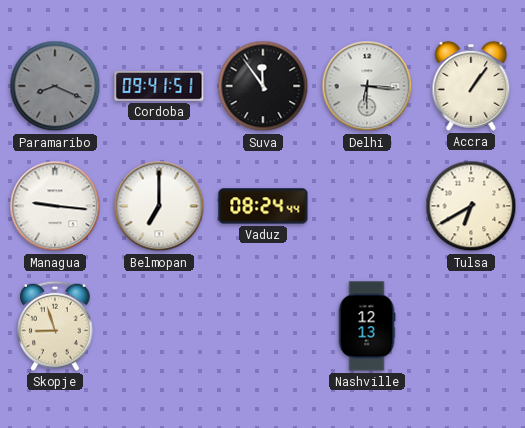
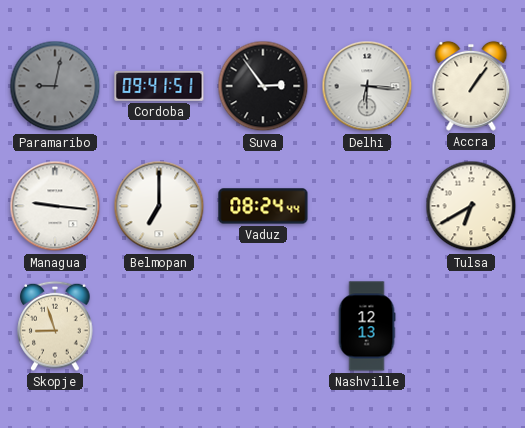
Paramaribo: 8:19 -> 9:02 (55, 86)
Suva: 11:54 -> 2:54 (263, 86)
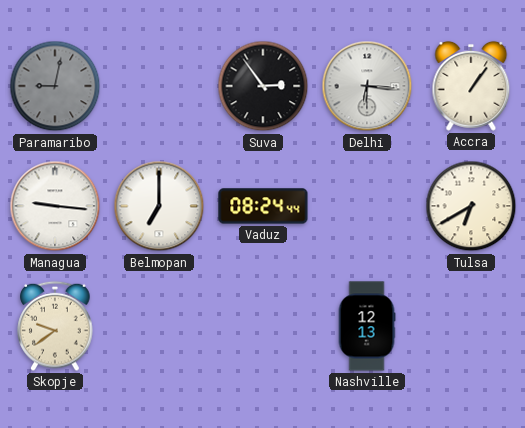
Cordoba: 09:41 -> none (159, 86)
Skopje: 8:57 -> 9:39 (55, 326)
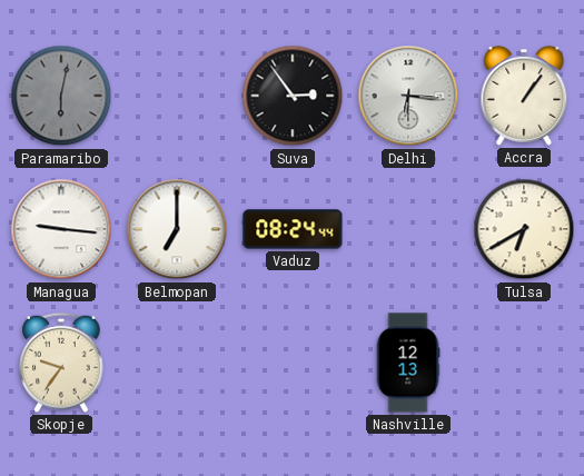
Paramaribo: 9:02 -> 6:02 (61, 96)
Skopje: 9:39 -> 9:36 (61, 363)
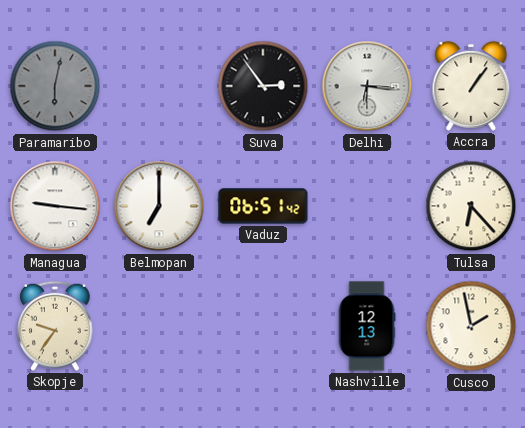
Vaduz: 08:24 -> 06:51 (263, 206)
Tulsa: 6:40 -> 6:23 (471, 206)
Cusco: none -> 1:58 (471, 326)
